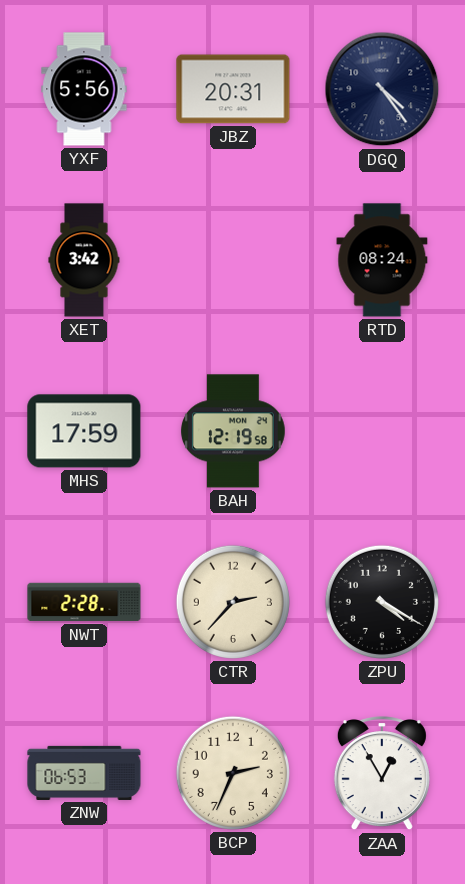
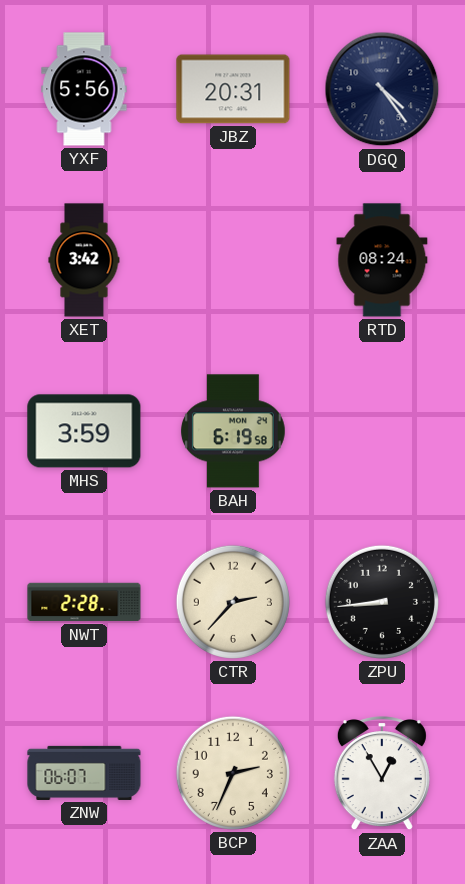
MHS: 17:59 -> 3:59 (84, 431)
BAH: 12:19 -> 6:19 (233, 431)
ZPU: 4:20 -> 8:44 (382, 602)
ZNW: 06:53 -> 06:07 (84, 773)
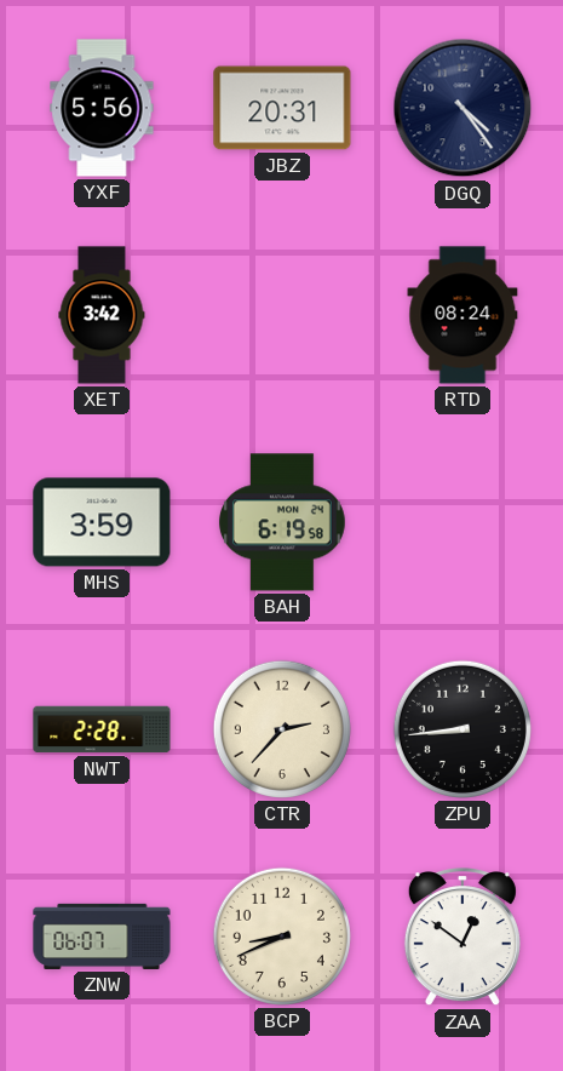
BCP: 2:34 -> 8:41 (282, 937)
ZAA: 12:55 -> 12:51 (463, 938)
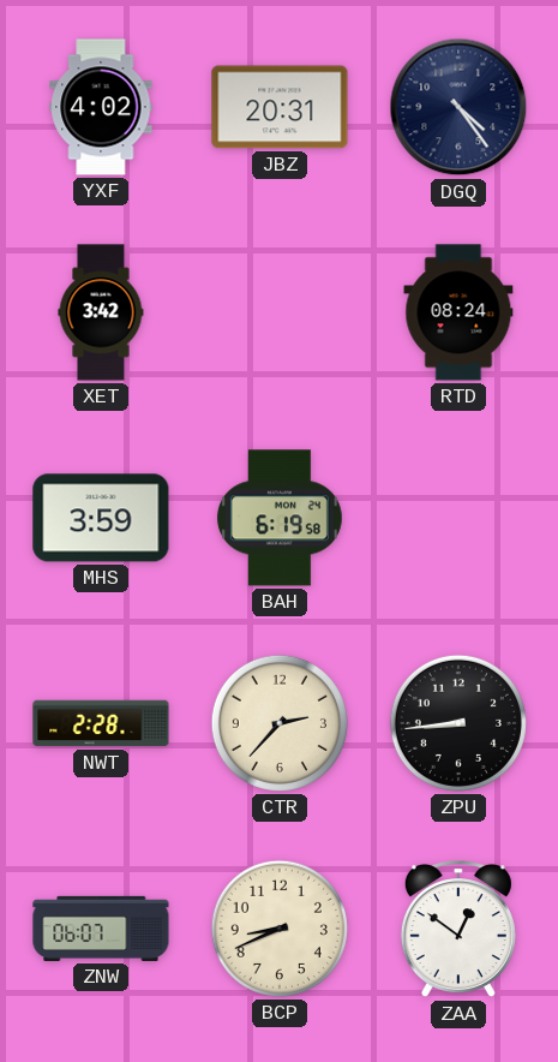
YXF: 5:56 -> 4:02 (101, 107)
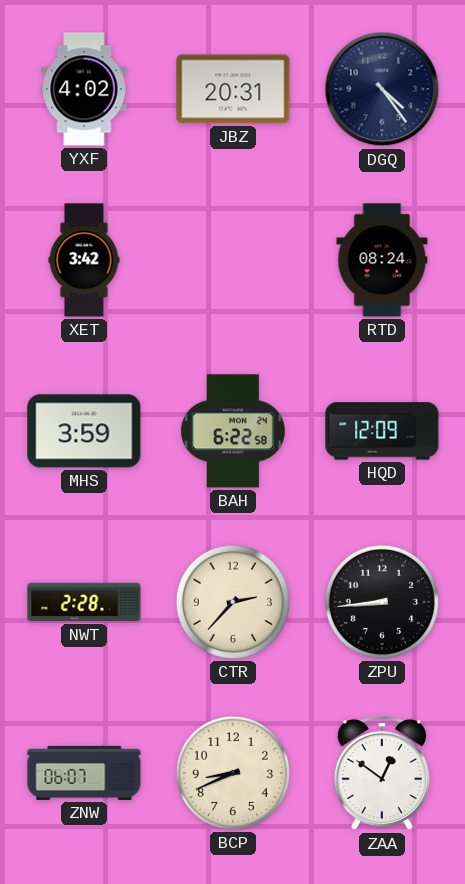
BAH: 6:19 -> 6:22 (233, 431)
HQD: none -> 12:09 (382, 431)
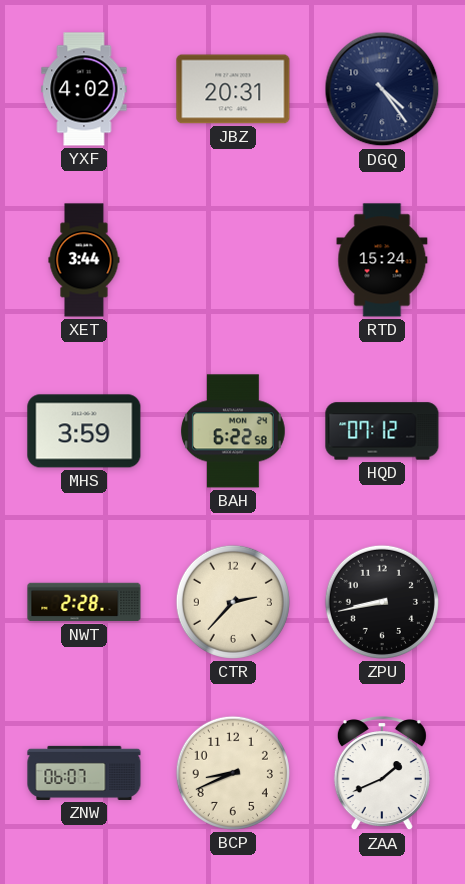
XET: 3:42 -> 3:44 (84, 260)
RTD: 08:24 -> 15:24 (382, 260)
HQD: 12:09 -> 07:12 (382, 431)
ZPU: 8:44 -> 8:43 (382, 602)
ZAA: 12:51 -> 1:41 (382, 774)
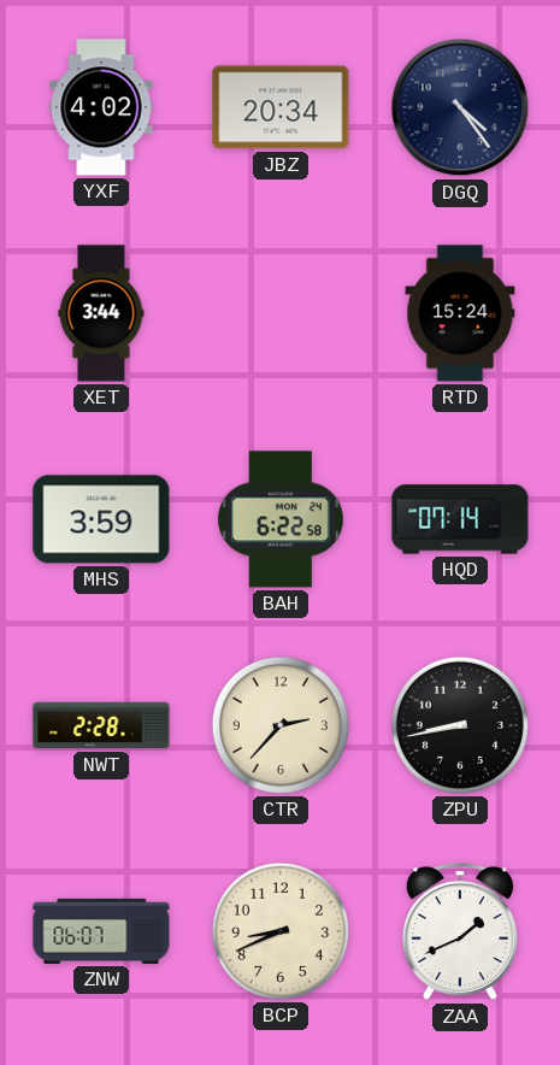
JBZ: 20:31 -> 20:34 (281, 107)
HQD: 07:12 -> 07:14 (460, 519)
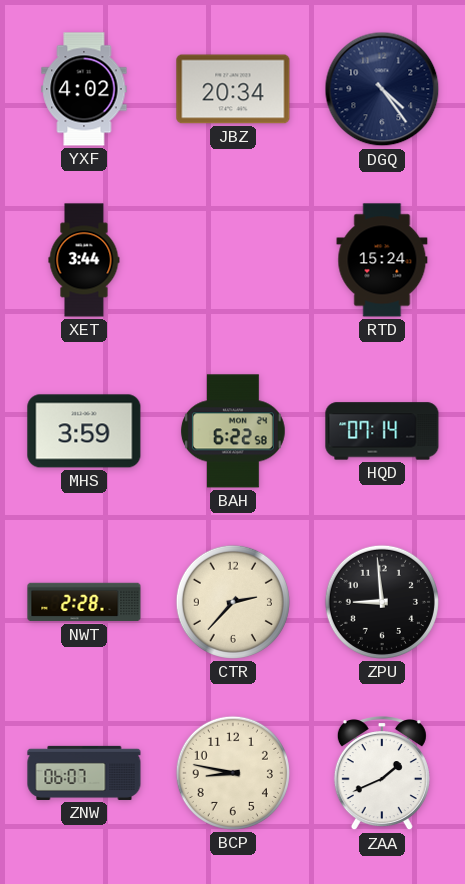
ZPU: 8:43 -> 8:59 (382, 602)
BCP: 8:41 -> 8:47 (233, 773)
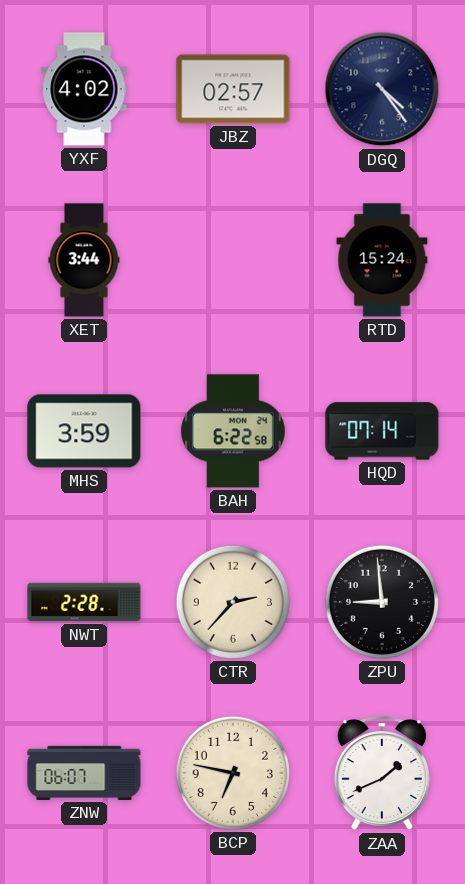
JBZ: 20:34 -> 02:57 (233, 89)
BCP: 8:47 -> 6:47 (233, 773)
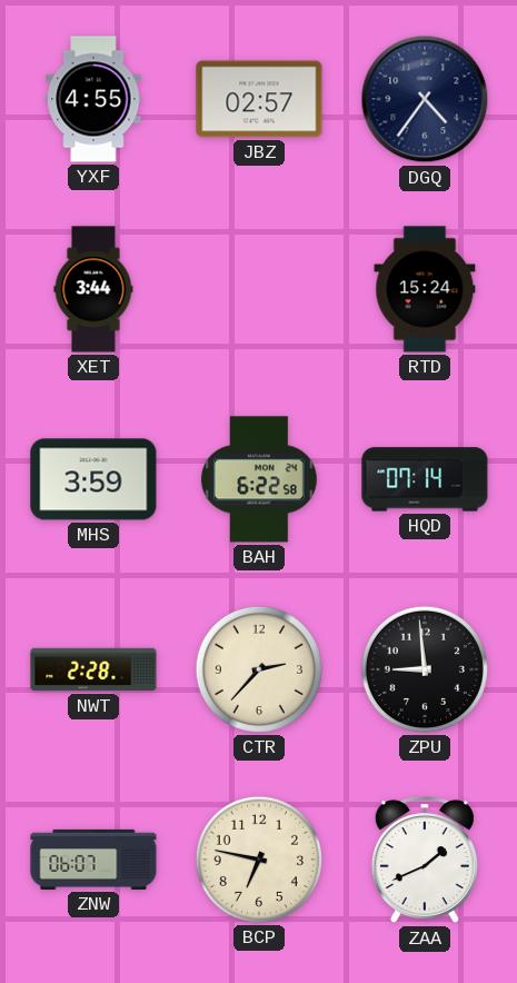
YXF: 4:02 -> 4:55 (93, 99)
DGQ: 4:24 -> 4:36 (425, 99)
